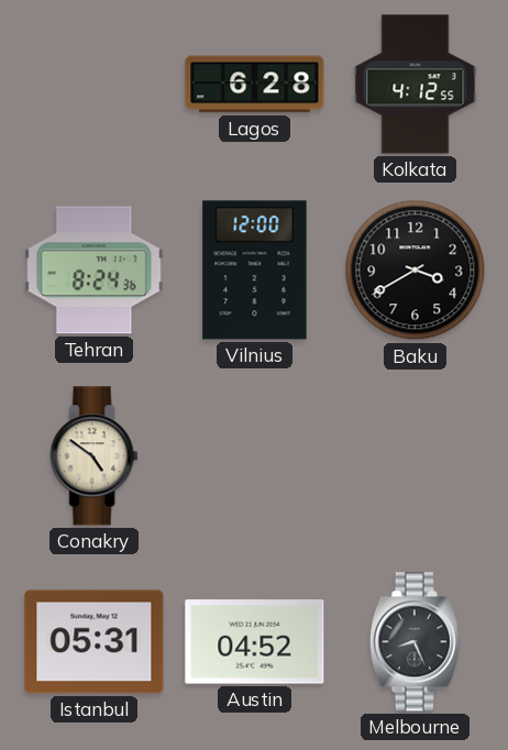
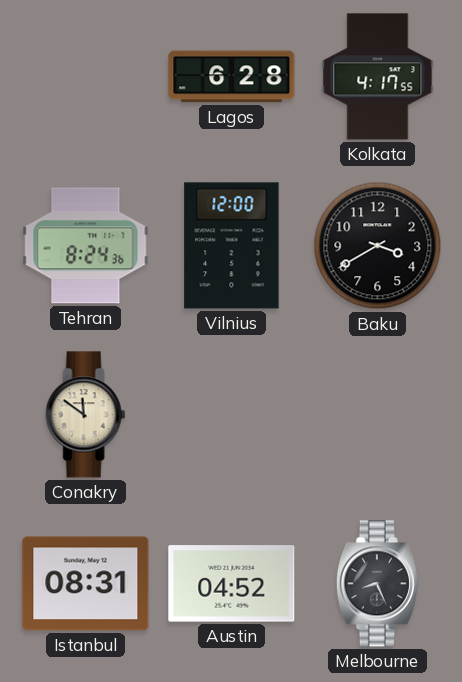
Kolkata: 4:12 -> 4:17 (378, 77)
Conakry: 4:51 -> 11:51 (86, 415)
Istanbul: 05:31 -> 08:31 (86, 584)
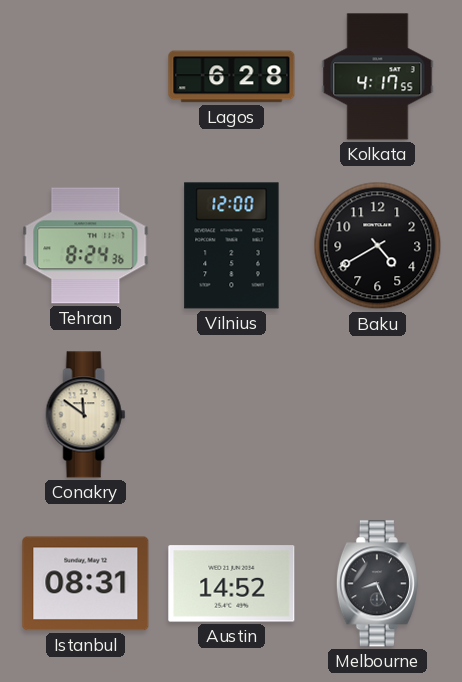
Baku: 3:40 -> 4:40 (378, 246)
Austin: 04:52 -> 14:52 (232, 584)
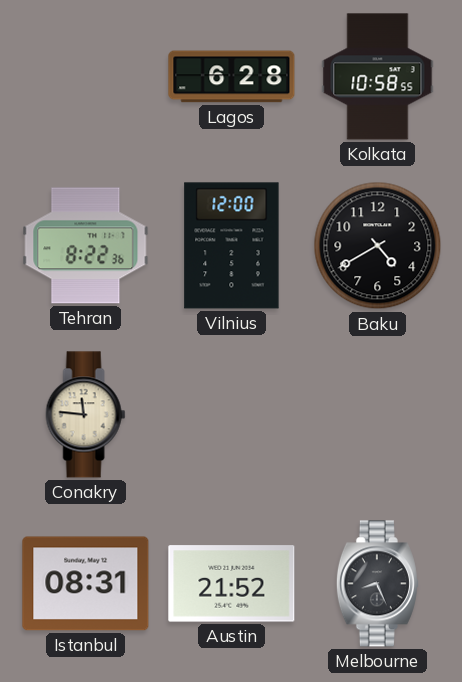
Kolkata: 4:17 -> 10:58 (378, 77)
Tehran: 8:24 -> 8:22 (86, 246)
Conakry: 11:51 -> 11:46 (86, 415)
Austin: 14:52 -> 21:52 (232, 584)
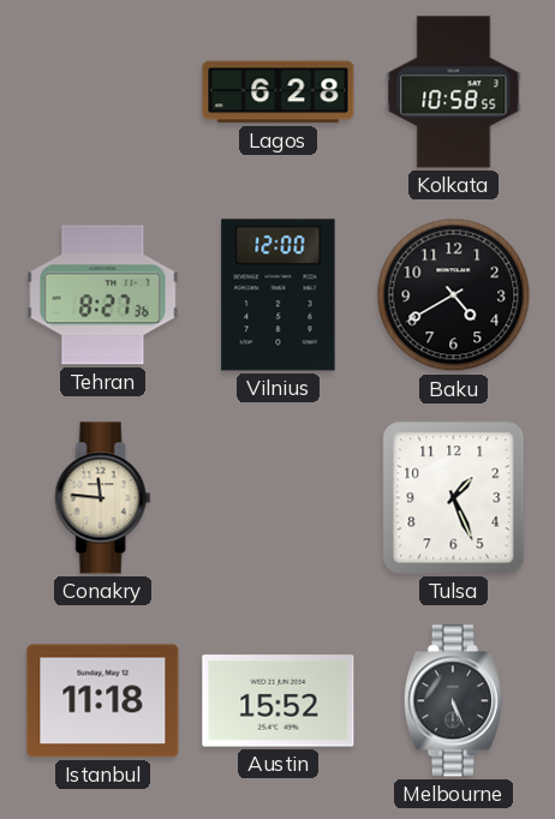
Tehran: 8:22 -> 8:27 (103, 295)
Tulsa: none -> 1:26 (454, 498)
Istanbul: 08:31 -> 11:18 (103, 701)
Austin: 21:52 -> 15:52 (279, 701)
Melbourne: 8:26 -> 5:26 (453, 701)
